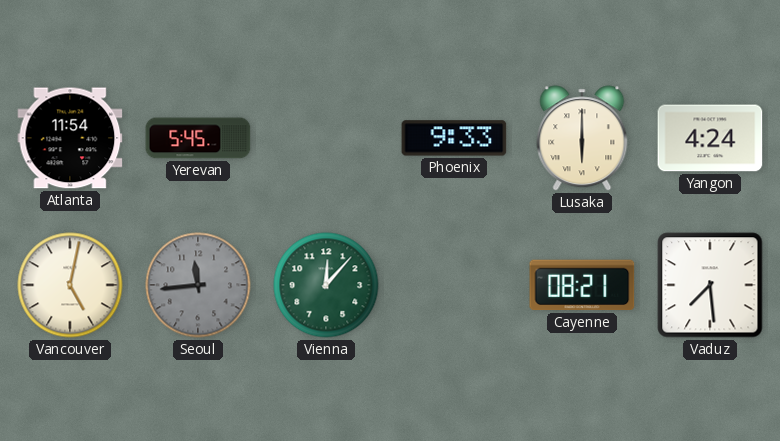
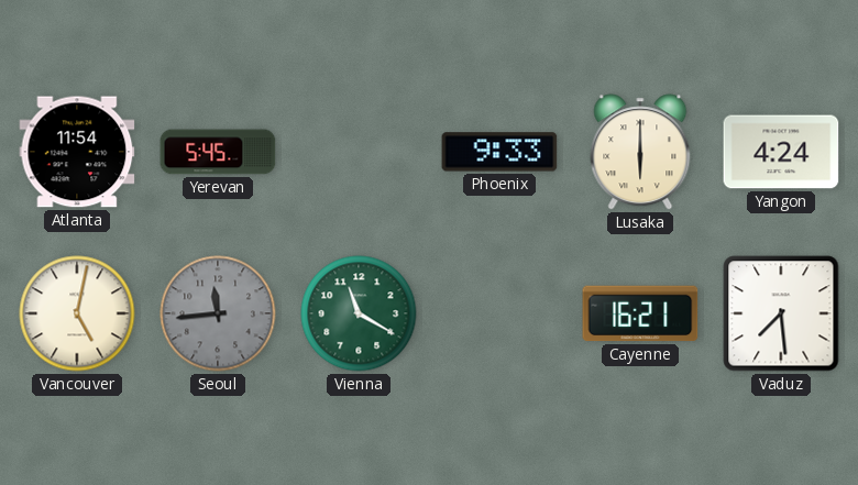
Vienna: 12:07 -> 11:20 (359, 313)
Cayenne: 08:21 -> 16:21 (640, 313)
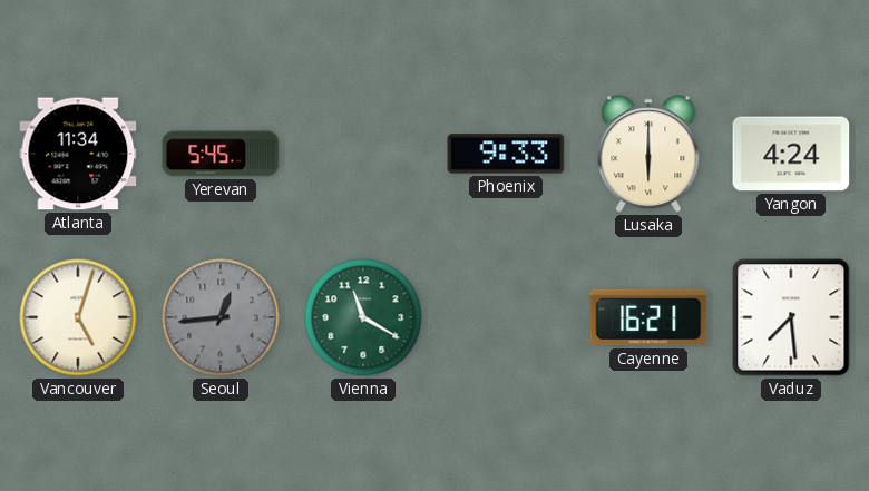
Atlanta: 11:54 -> 11:34 (78, 154)
Vancouver: 5:02 -> 5:03 (78, 317)
Seoul: 11:44 -> 12:44 (221, 317)
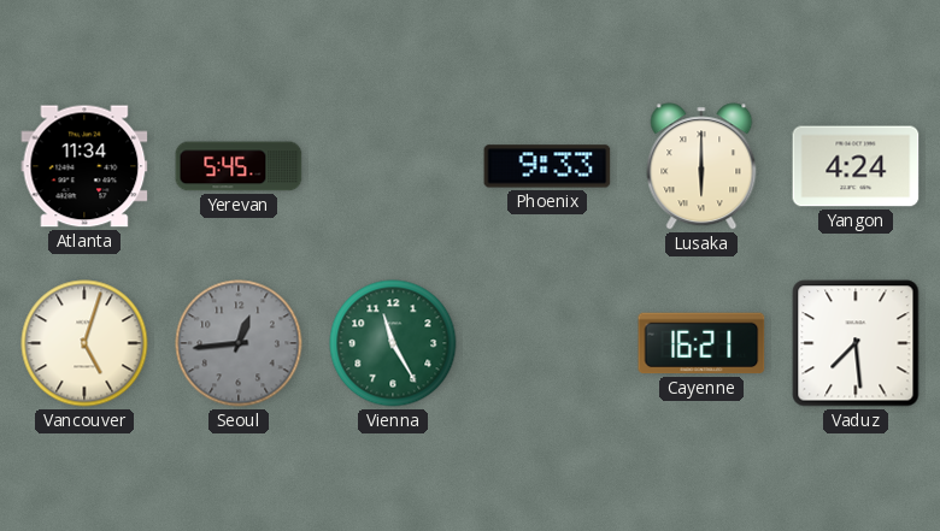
Vienna: 11:20 -> 11:25 (393, 343)
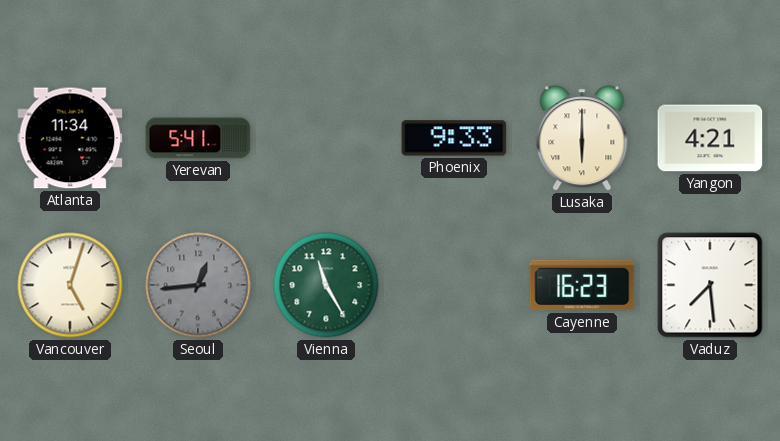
Yerevan: 5:45 -> 5:41 (198, 138)
Yangon: 4:24 -> 4:21 (710, 138)
Cayenne: 16:21 -> 16:23 (582, 285)
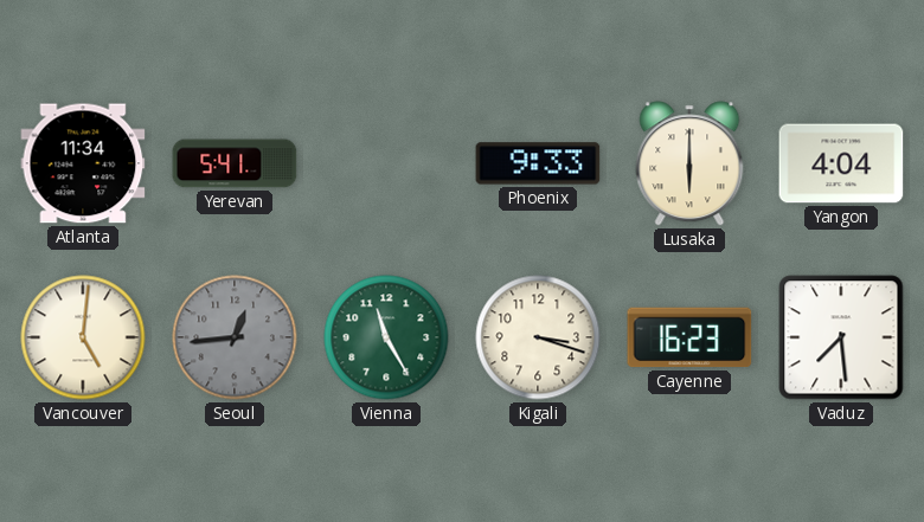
Yangon: 4:21 -> 4:04 (841, 163)
Vancouver: 5:03 -> 5:01 (83, 337)
Kigali: none -> 3:18 (538, 337)
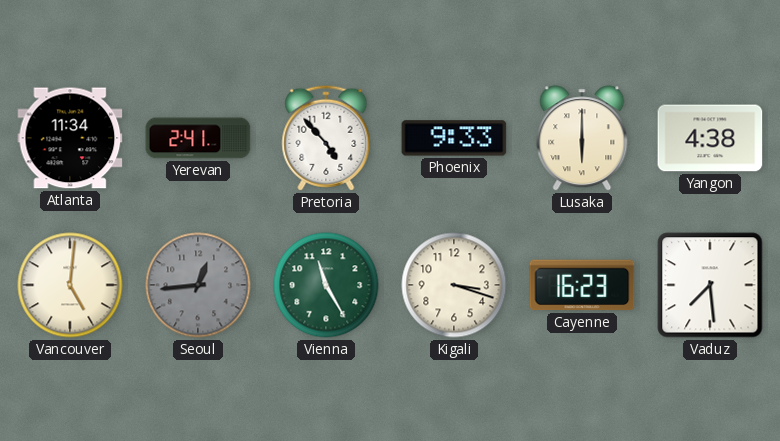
Yerevan: 5:41 -> 2:41 (198, 138)
Pretoria: none -> 4:53 (326, 138)
Yangon: 4:04 -> 4:38 (710, 138)
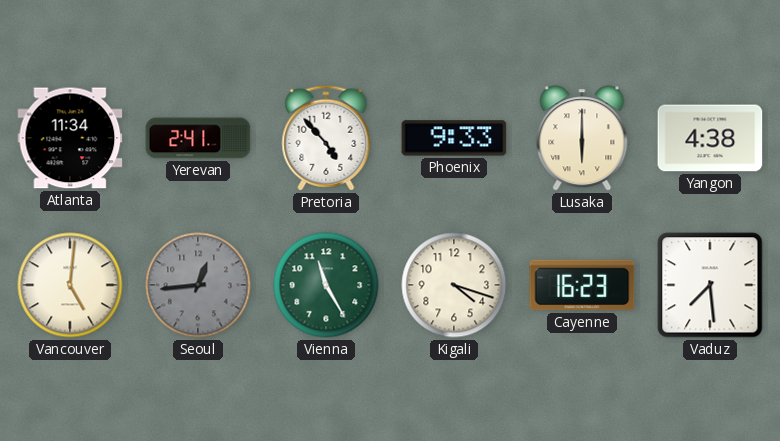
Kigali: 3:18 -> 4:18 (454, 285)
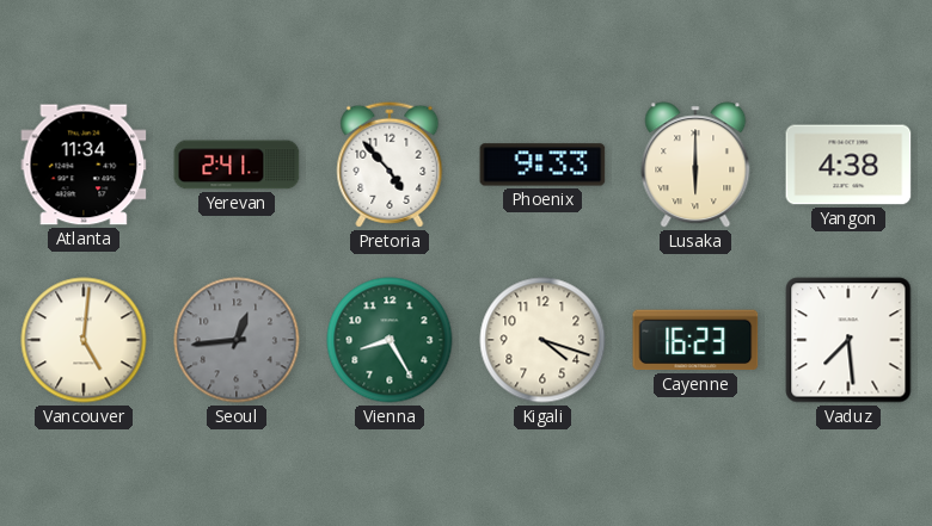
Vienna: 11:25 -> 8:25 (390, 340)
